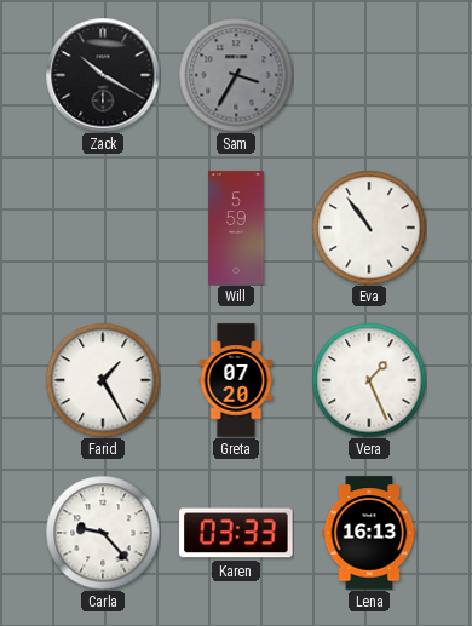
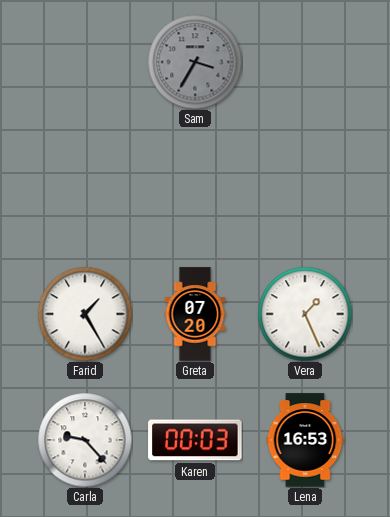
Zack: 10:20 -> none (103, 75)
Will: 5:59 -> none (236, 228)
Eva: 10:54 -> none (369, 228)
Karen: 03:33 -> 00:03 (195, 440)
Lena: 16:13 -> 16:53 (305, 440)
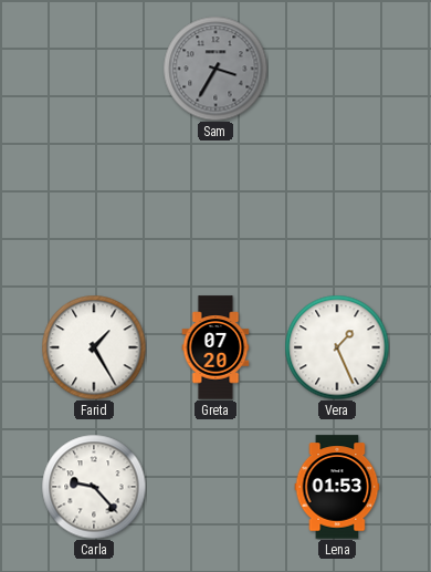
Karen: 00:03 -> none (195, 440)
Lena: 16:53 -> 01:53 (337, 487)
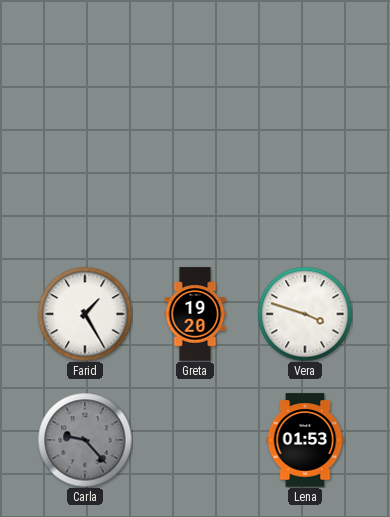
Sam: 3:35 -> none (215, 69)
Greta: 07:20 -> 19:20 (195, 314)
Vera: 1:26 -> 3:48 (305, 314)
Carla dial: white -> grey (85, 440)
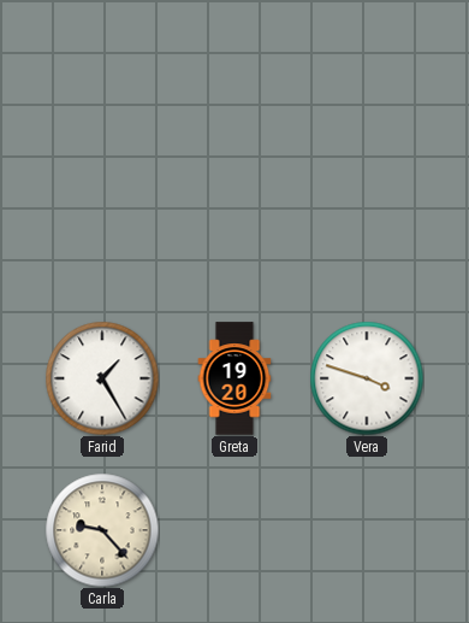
Carla dial: grey -> cream (102, 530)
Lena: 01:53 -> none (305, 440)
